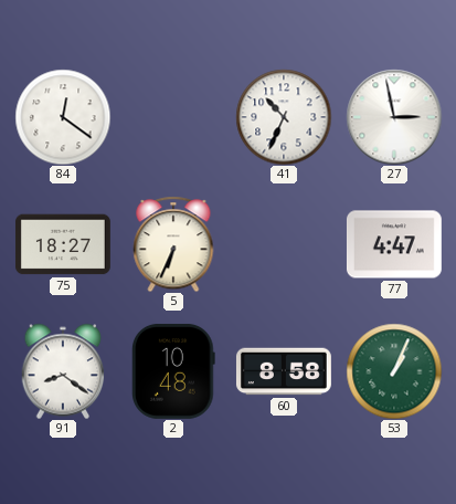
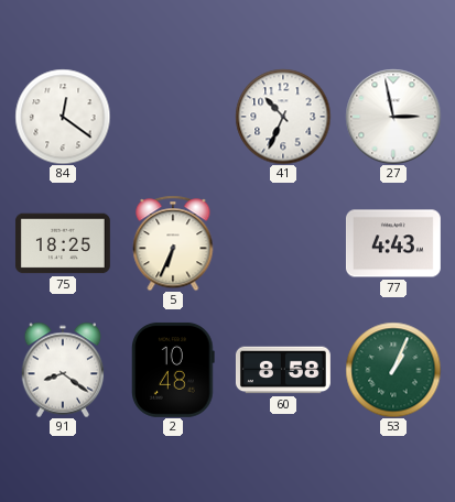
75: 18:27 -> 18:25 (63, 243)
77: 4:47 -> 4:43 (393, 243)
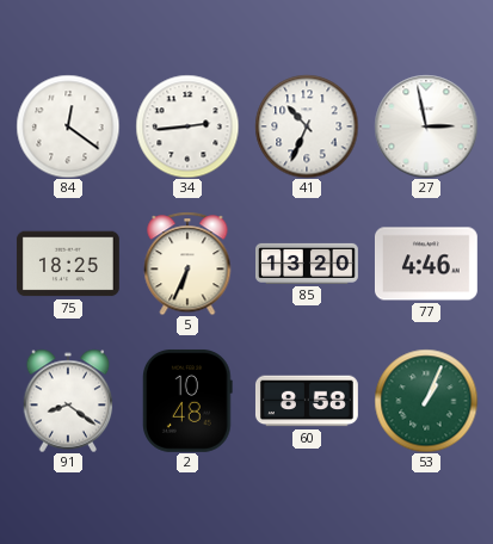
34: none -> 2:44 (187, 126)
85: none -> 13:20 (308, 264)
77: 4:43 -> 4:46 (426, 264)
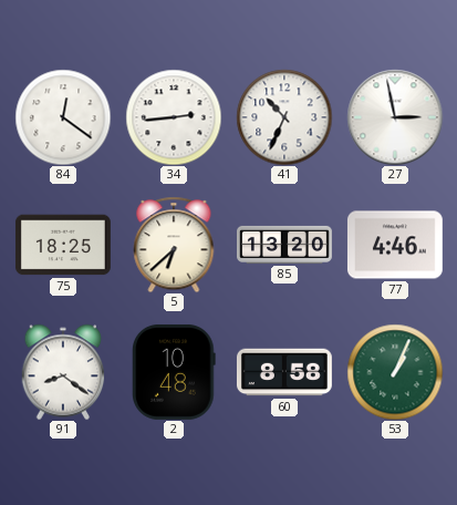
5: 6:34 -> 6:38 (174, 245)
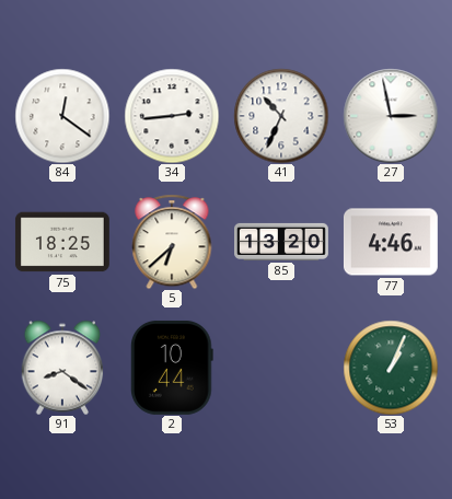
2: 10:48 -> 10:44 (173, 368)
60: 8:58 -> none (284, 372)
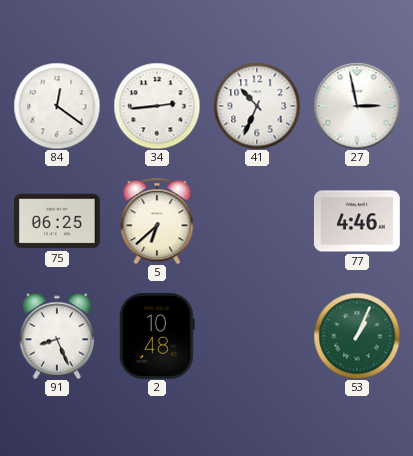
75: 18:25 -> 06:25 (57, 221)
85: 13:20 -> none (282, 242)
91: 8:21 -> 8:26 (57, 336)
2: 10:44 -> 10:48 (158, 336)
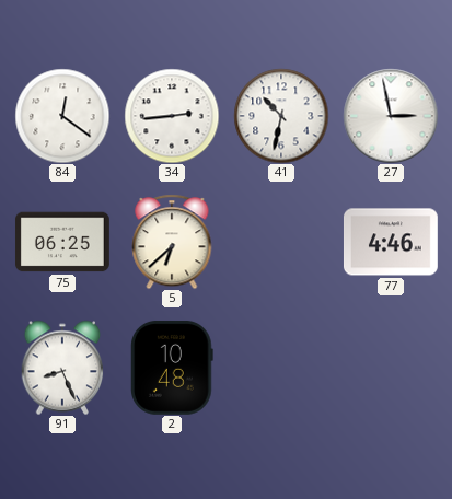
41: 10:34 -> 10:32 (281, 116)
53: 1:04 -> none (357, 336)
